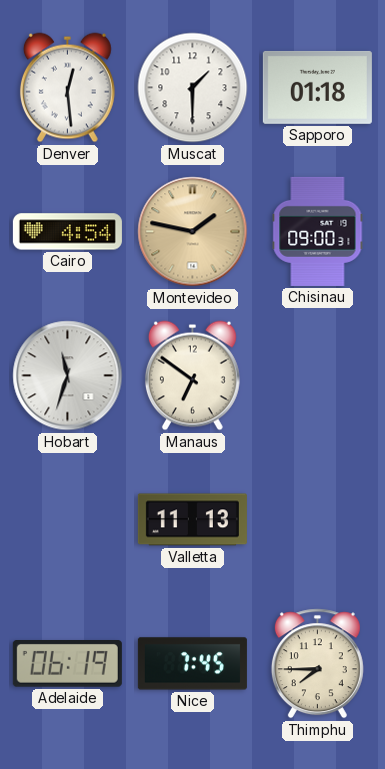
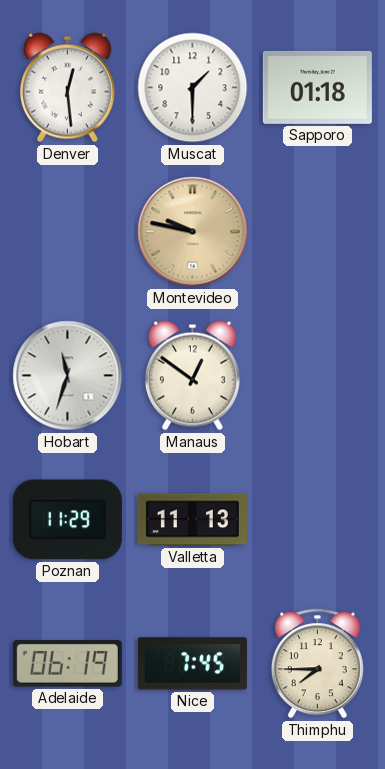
Cairo: 4:54 -> none (67, 232)
Montevideo: 1:47 -> 9:47 (193, 232)
Chisinau: 09:00 -> none (318, 231)
Manaus: 6:51 -> 12:51 (192, 376)
Poznan: none -> 11:29 (67, 520)
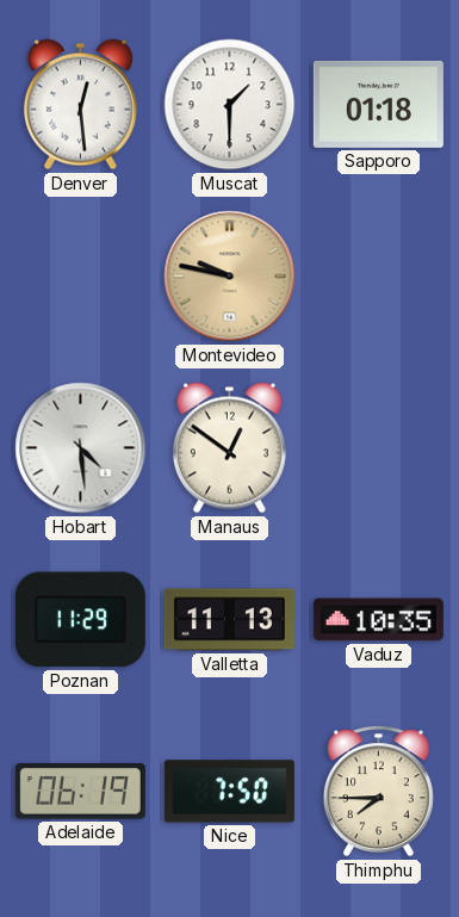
Hobart: 11:33 -> 4:29 (81, 448)
Vaduz: none -> 10:35 (378, 620)
Nice: 7:45 -> 7:50 (229, 792)
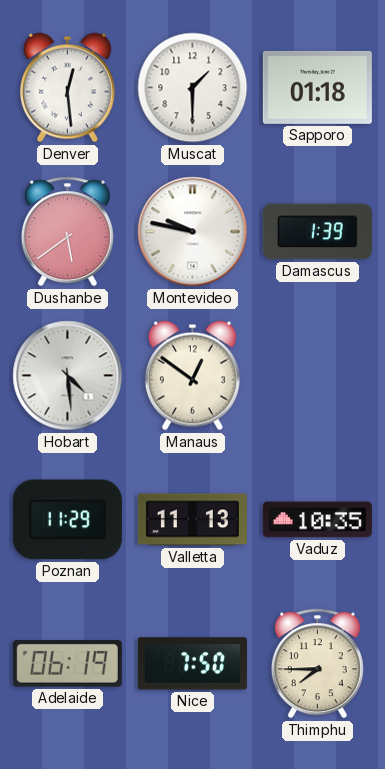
Dushanbe: none -> 5:39 (67, 232)
Montevideo dial: champagne -> white (193, 232)
Damascus: none -> 1:39 (317, 232)
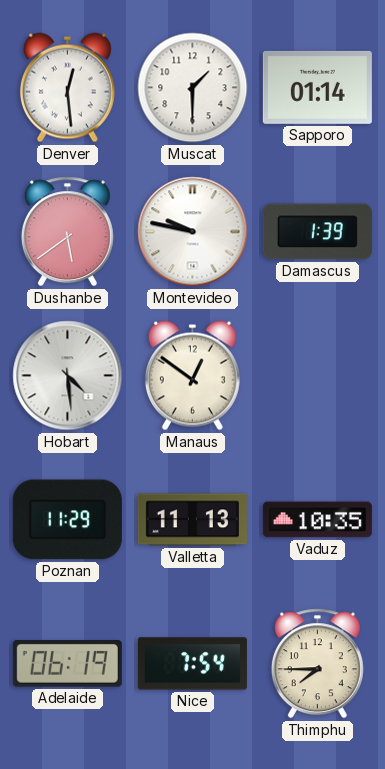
Sapporo: 01:18 -> 01:14 (317, 87)
Nice: 7:50 -> 7:54 (192, 664)
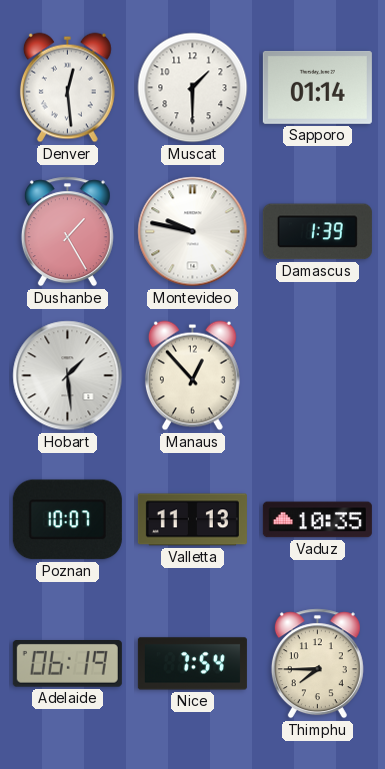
Dushanbe: 5:39 -> 1:25 (67, 232)
Hobart: 4:29 -> 1:29 (68, 376)
Manaus: 12:51 -> 12:53 (192, 376)
Poznan: 11:29 -> 10:07 (67, 520)
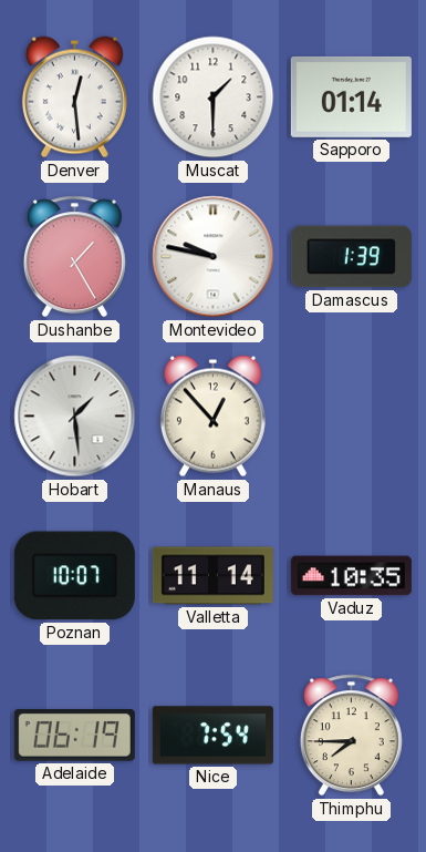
Valletta: 11:13 -> 11:14 (212, 576)
